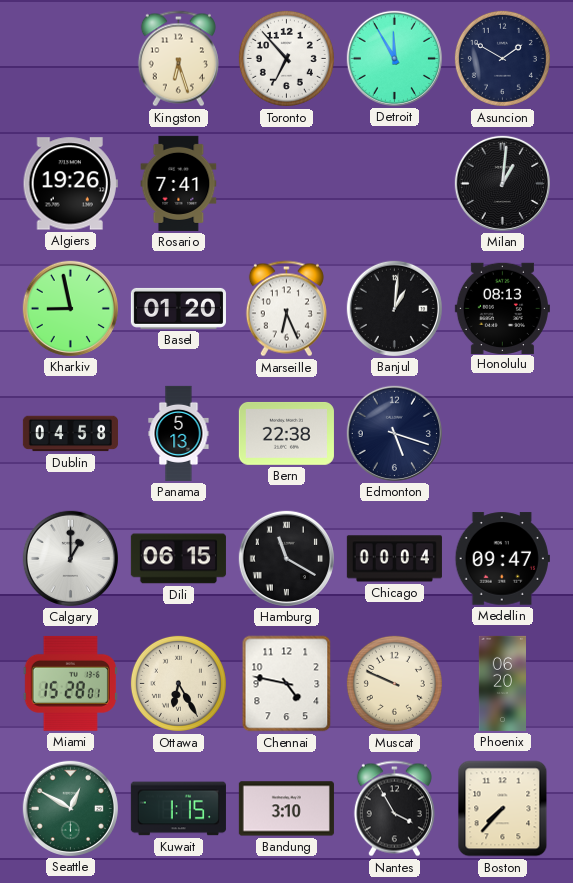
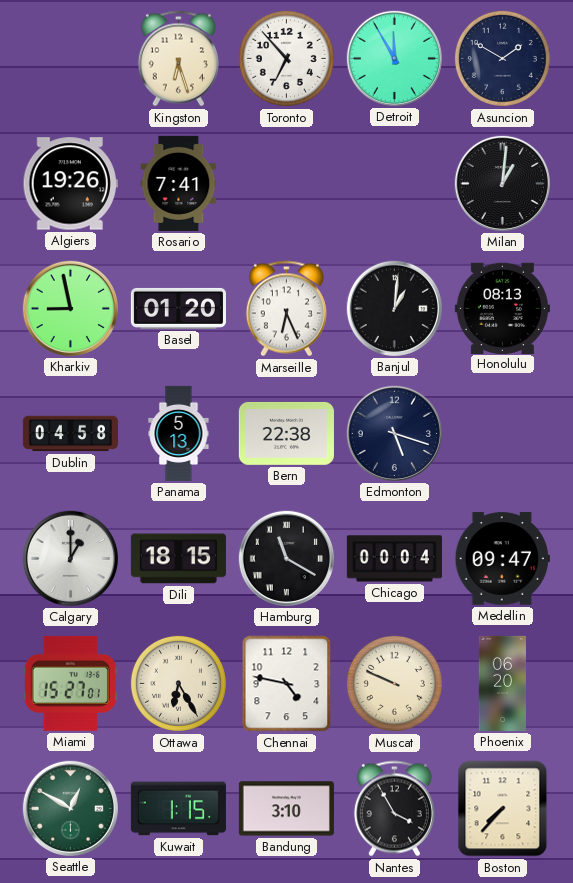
Dili: 06:15 -> 18:15 (178, 559)
Miami: 15:28 -> 15:27 (70, 683)
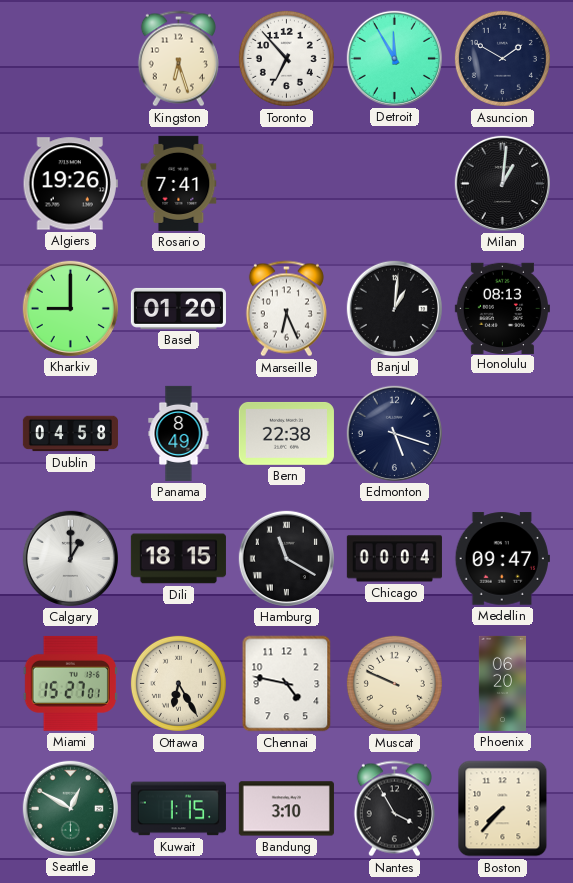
Kharkiv: 8:58 -> 9:00 (70, 308)
Panama: 5:13 -> 8:49 (179, 433)
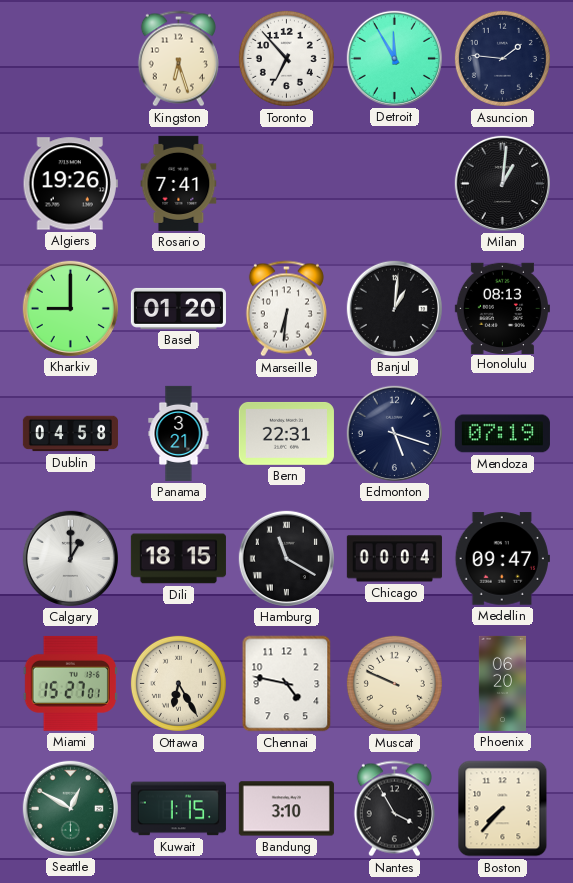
Asuncion: 1:50 -> 1:46 (502, 58)
Marseille: 6:26 -> 6:31 (286, 309)
Panama: 8:49 -> 3:21 (179, 433)
Bern: 22:38 -> 22:31 (286, 433)
Mendoza: none -> 07:19 (502, 434)
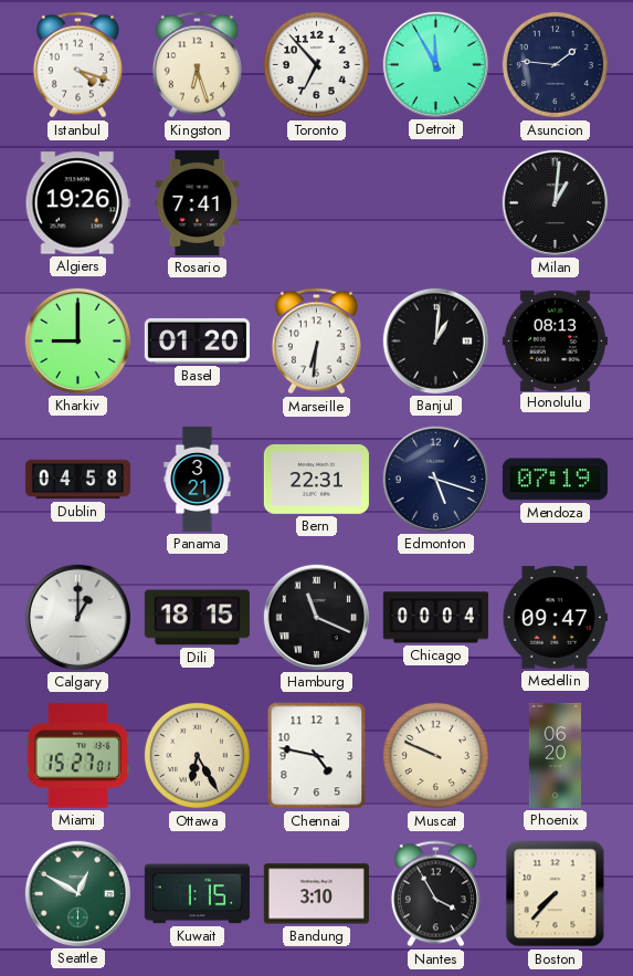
Istanbul: none -> 4:18 (77, 65)
Hamburg: 11:20 -> 11:19 (316, 617)
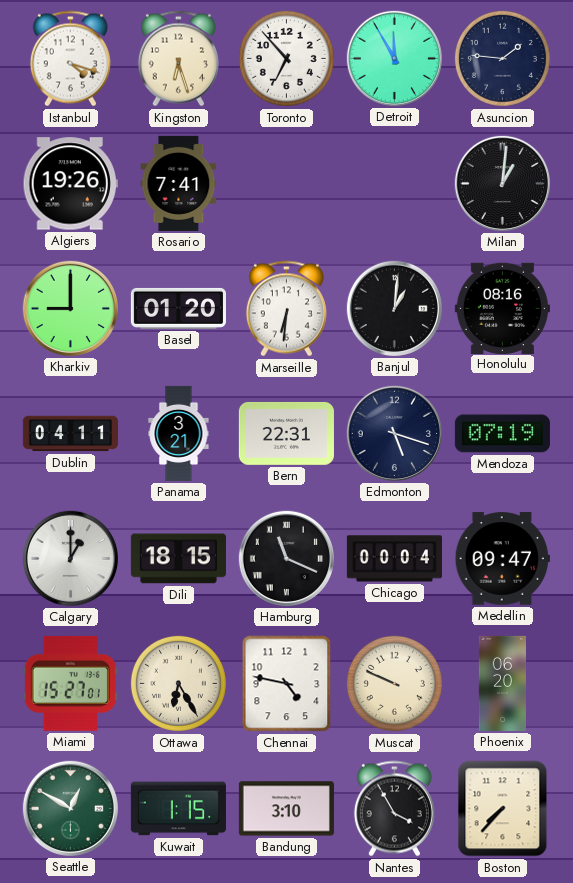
Honolulu: 08:13 -> 08:16 (502, 308)
Dublin: 04:58 -> 04:11 (70, 434)
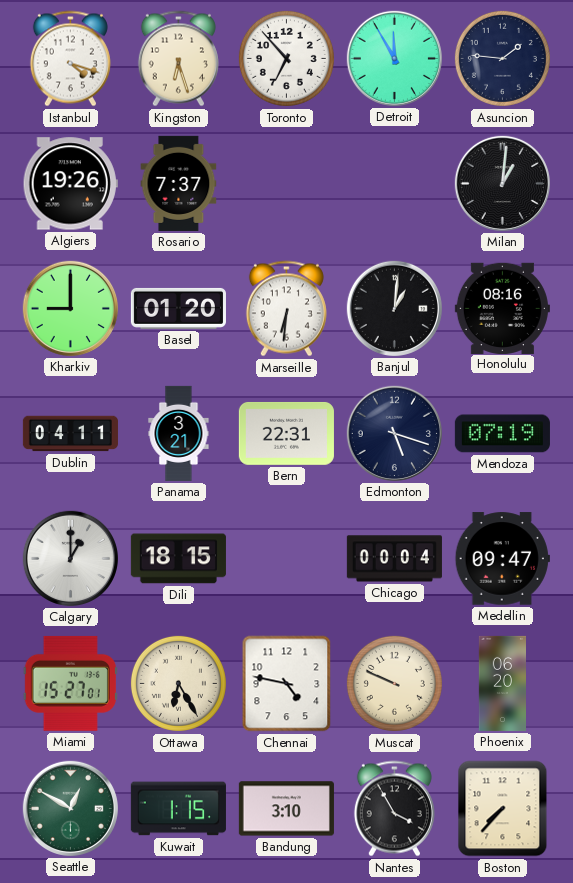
Rosario: 7:41 -> 7:37 (179, 183)
Hamburg: 11:19 -> none (286, 558)
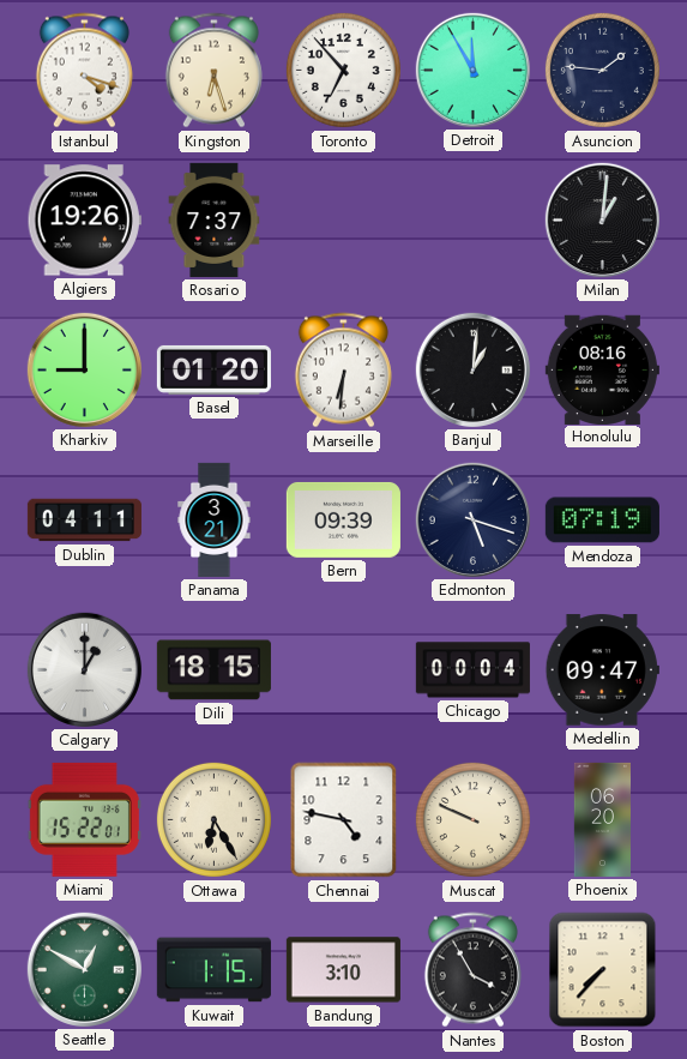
Bern: 22:31 -> 09:39 (343, 519)
Miami: 15:27 -> 15:22 (84, 819)
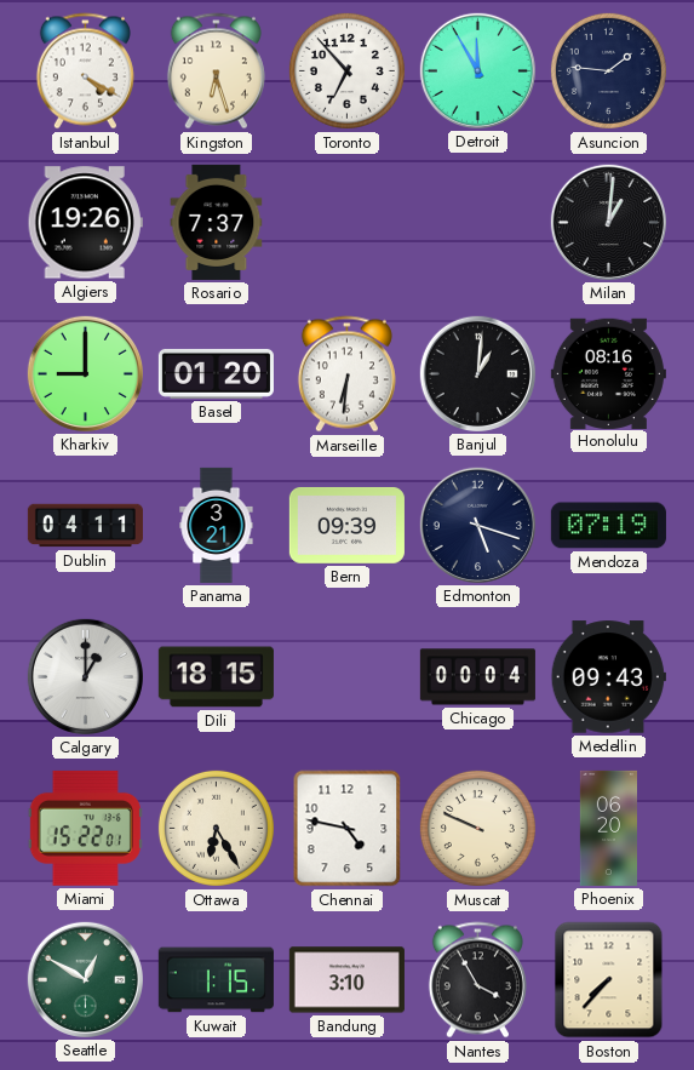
Istanbul: 4:18 -> 4:20 (85, 71)
Medellin: 09:47 -> 09:43 (608, 677)
